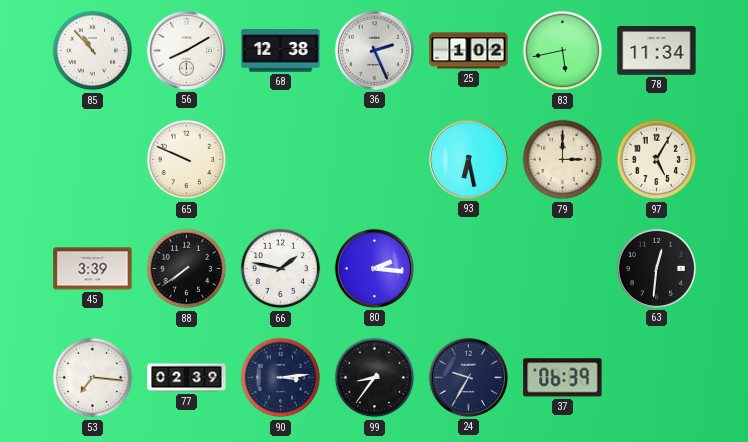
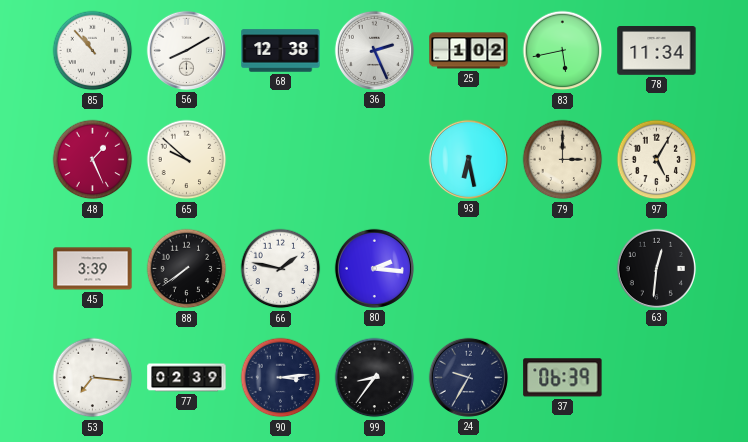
48: none -> 1:26 (93, 160)
65: 9:49 -> 9:52 (187, 160)
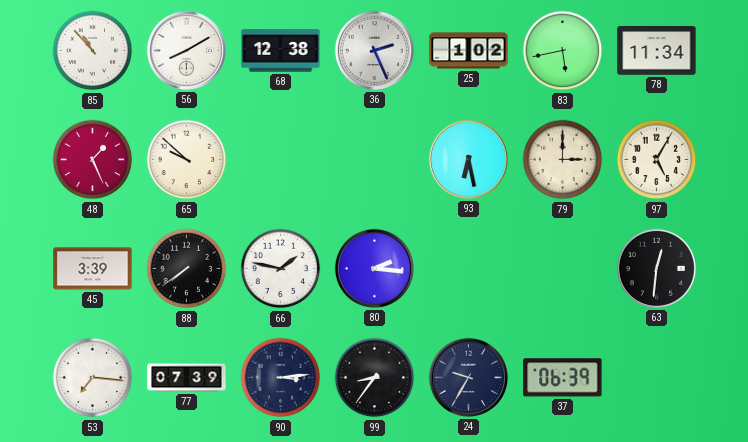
77: 02:39 -> 07:39 (187, 378)
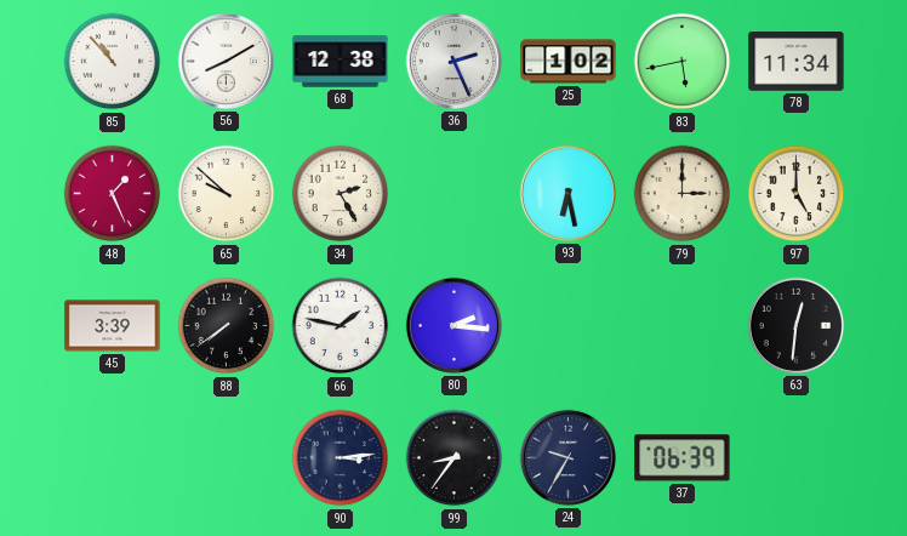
34: none -> 2:25 (341, 194)
97: 5:05 -> 5:00 (797, 194)
53: 7:16 -> none (93, 378)
77: 07:39 -> none (187, 378)
